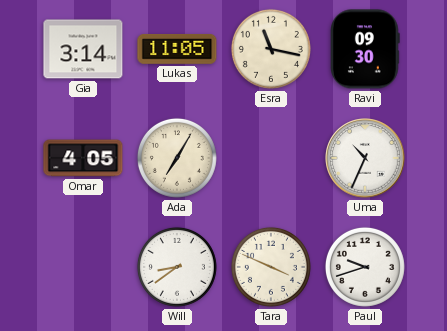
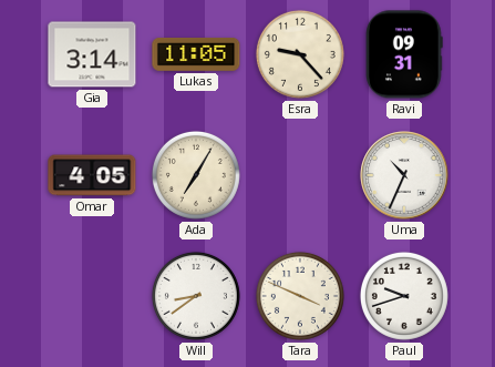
Esra: 11:17 -> 9:23 (300, 54)
Ravi: 09:30 -> 09:31 (405, 54)
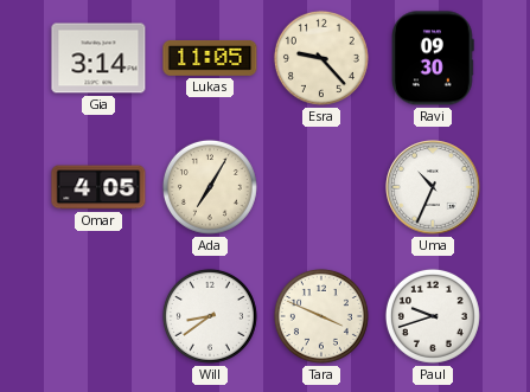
Ravi: 09:31 -> 09:30 (434, 58)
